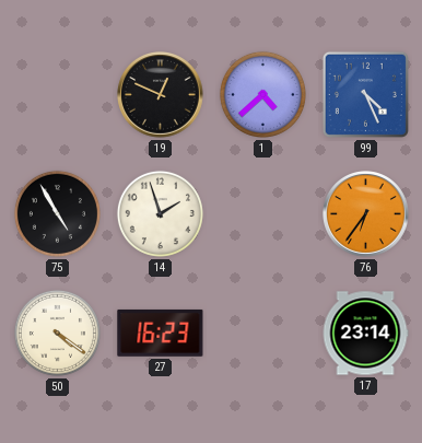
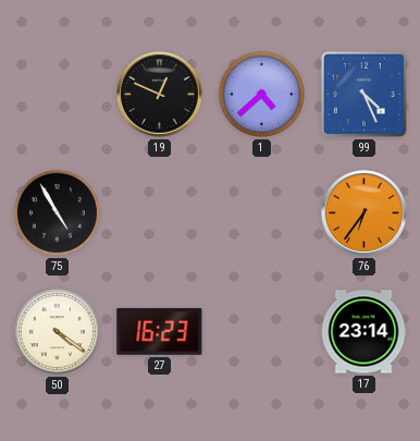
14: 1:57 -> none (160, 213)
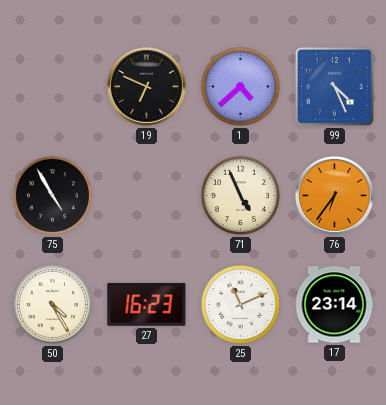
19: 12:49 -> 6:49 (147, 87)
71: none -> 4:56 (240, 195)
50: 4:21 -> 4:25 (52, 304)
25: none -> 11:11 (240, 304)
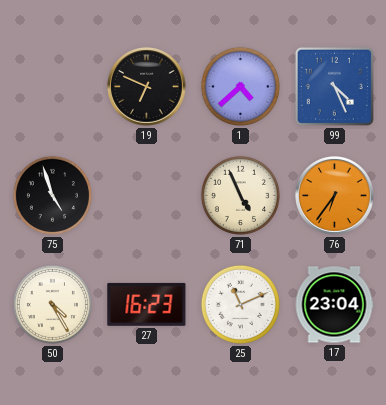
75: 4:55 -> 4:57 (52, 195)
17: 23:14 -> 23:04 (334, 305)
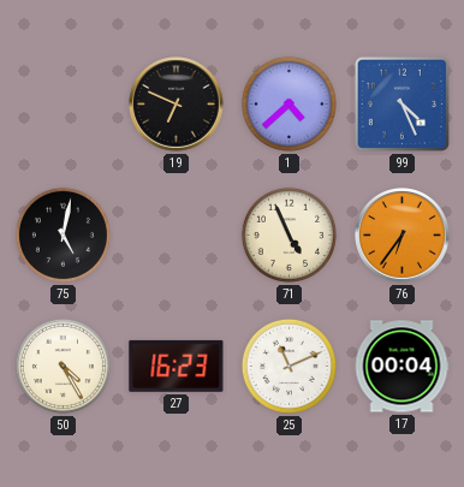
75: 4:57 -> 5:02 (63, 234)
17: 23:04 -> 00:04 (401, 367)
